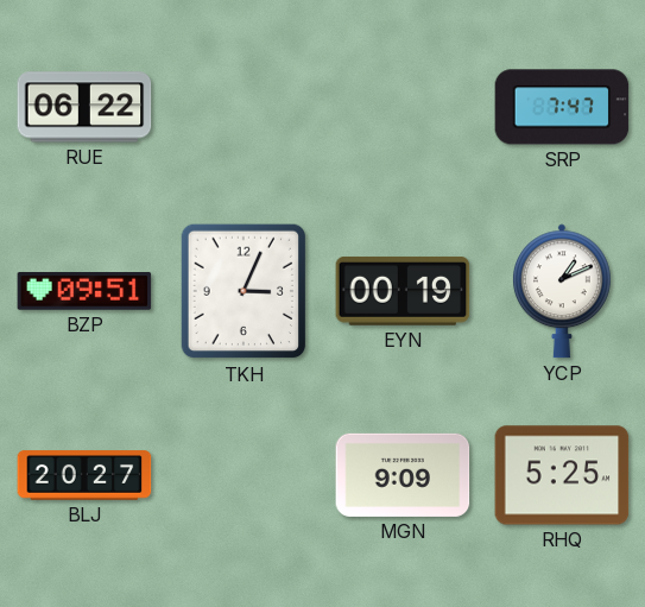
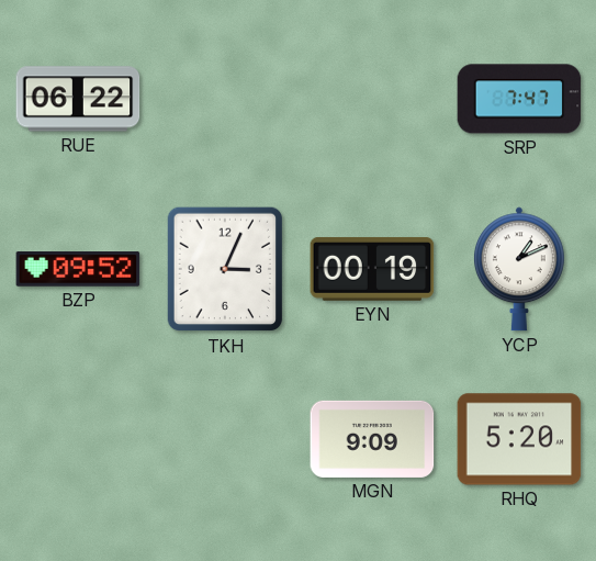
BZP: 09:51 -> 09:52 (78, 270)
BLJ: 20:27 -> none (84, 475)
RHQ: 5:25 -> 5:20 (519, 439)
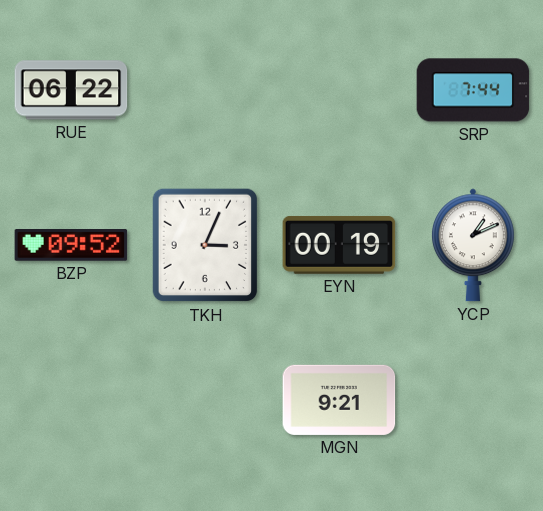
SRP: 7:47 -> 7:44 (473, 90)
MGN: 9:09 -> 9:21 (339, 400)
RHQ: 5:20 -> none (519, 439)
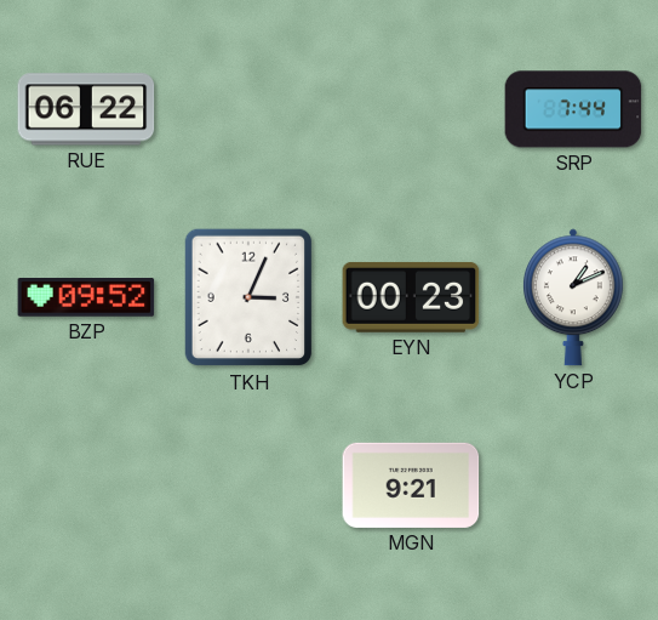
EYN: 00:19 -> 00:23 (411, 297)
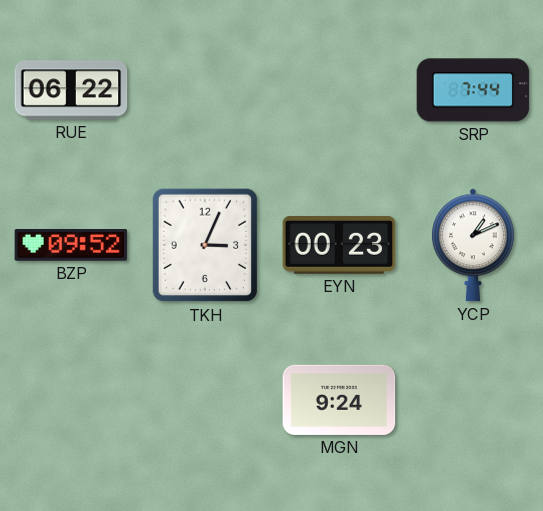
MGN: 9:21 -> 9:24 (339, 400)
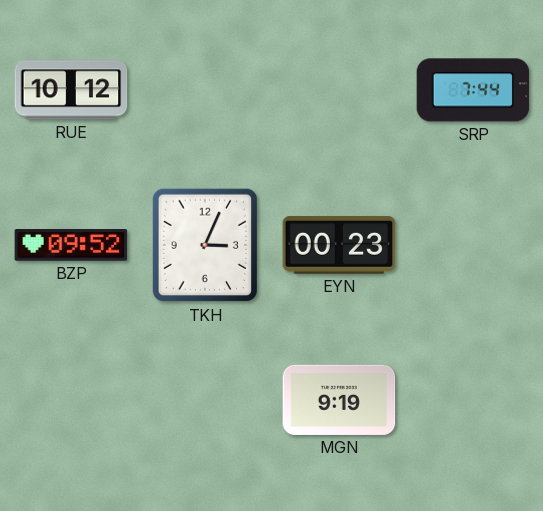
RUE: 06:22 -> 10:12 (71, 90)
YCP: 1:11 -> none (473, 245)
MGN: 9:24 -> 9:19 (339, 400)
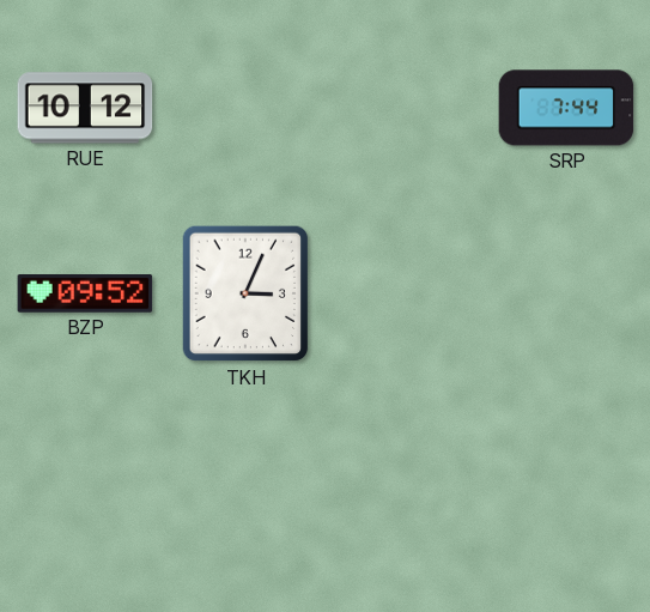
EYN: 00:23 -> none (339, 245)
MGN: 9:19 -> none (339, 400)
